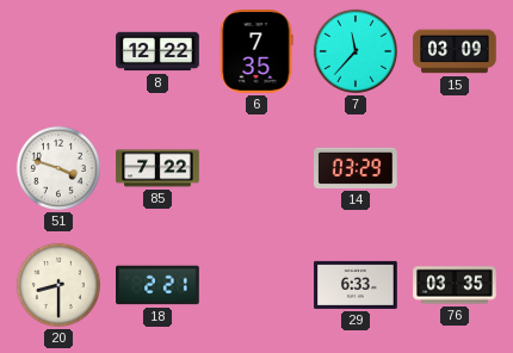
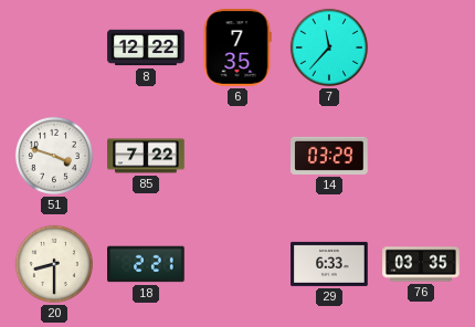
15: 03:09 -> none (455, 51)
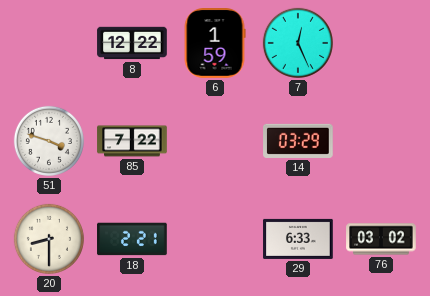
6: 7:35 -> 1:59 (215, 43)
7: 11:37 -> 12:26 (298, 43)
76: 03:35 -> 03:02 (381, 239)
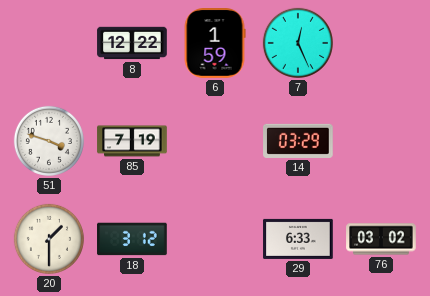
85: 7:22 -> 7:19 (132, 141)
20: 8:30 -> 1:30 (49, 239)
18: 2:21 -> 3:12 (132, 239)
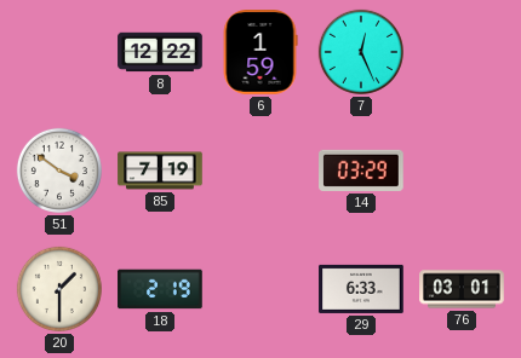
51: 3:48 -> 3:51 (59, 171)
18: 3:12 -> 2:19 (160, 289)
76: 03:02 -> 03:01 (462, 289)
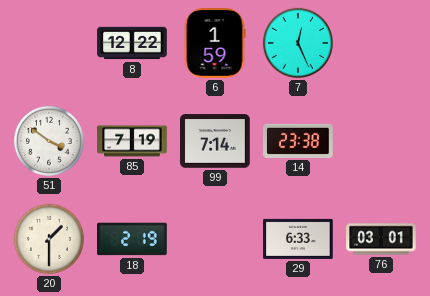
99: none -> 7:14 (215, 141)
14: 03:29 -> 23:38 (298, 141)
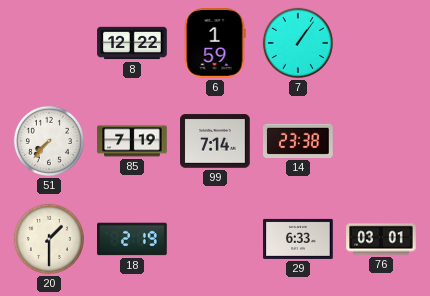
7: 12:26 -> 1:06 (298, 43)
51: 3:51 -> 7:37 (49, 141)
